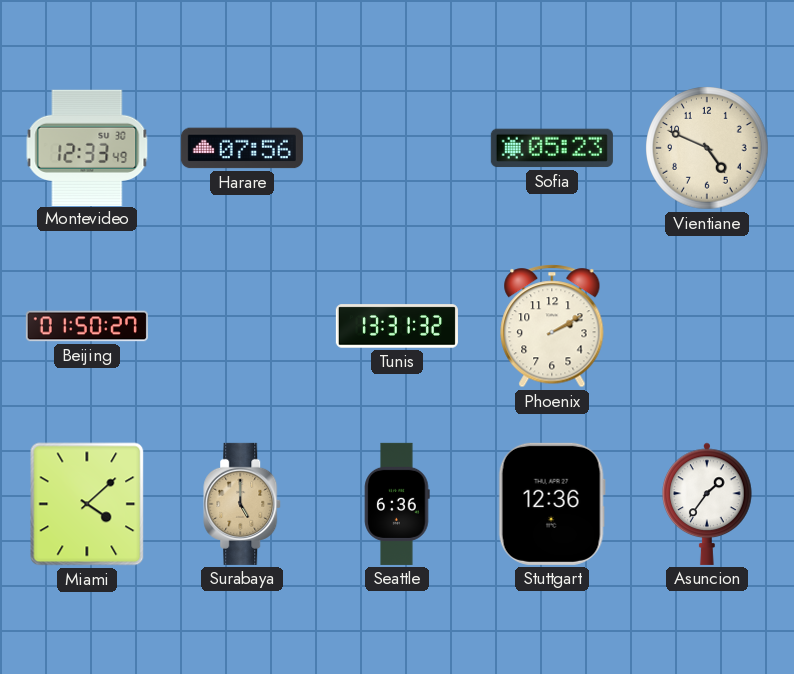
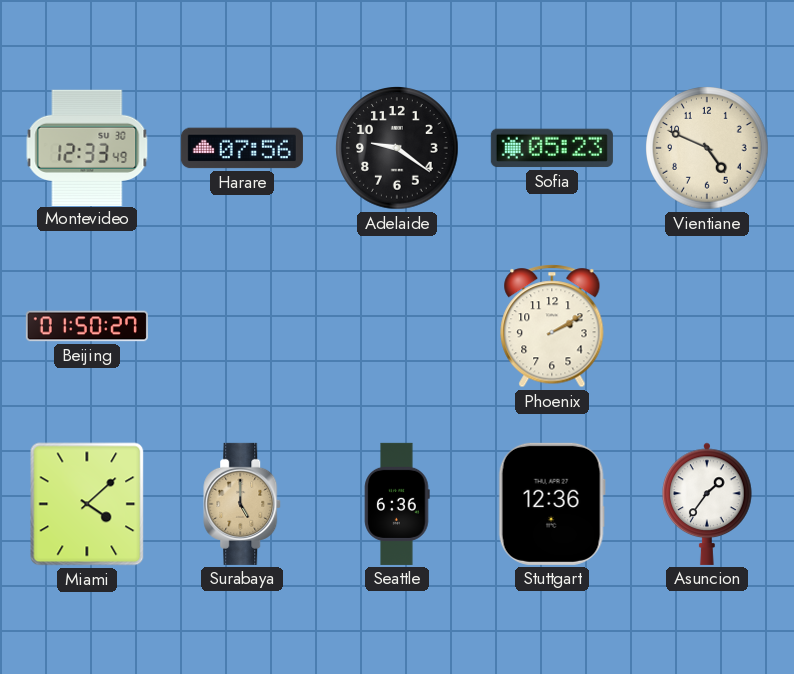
Adelaide: none -> 9:21 (397, 148)
Tunis: 13:31 -> none (397, 326)
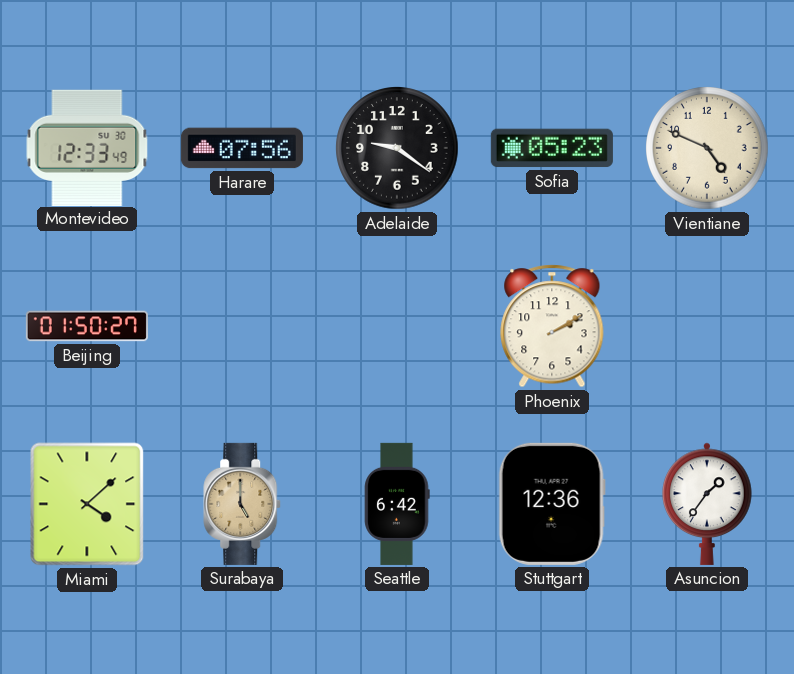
Seattle: 6:36 -> 6:42 (397, 504)
